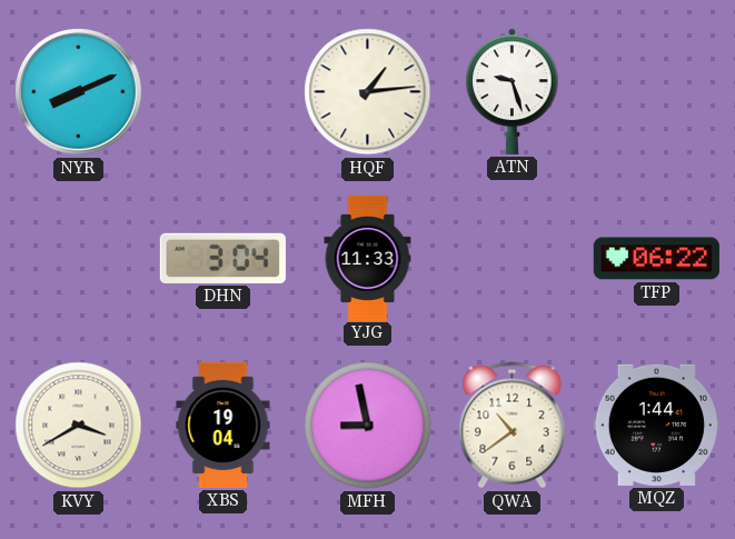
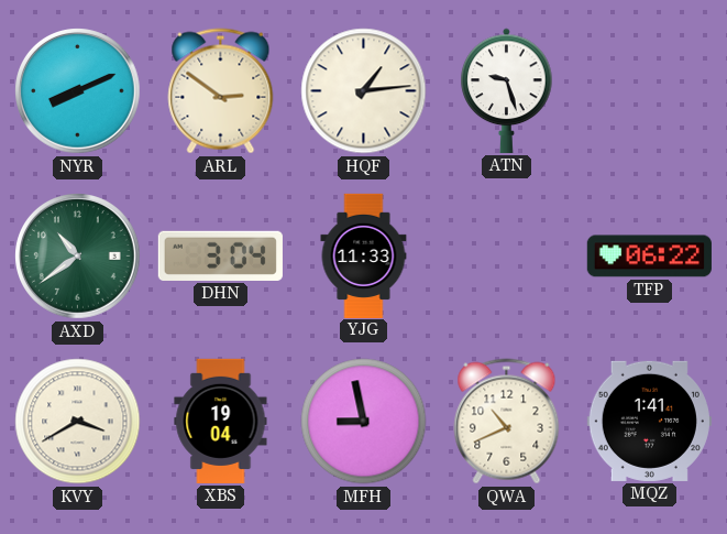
ARL: none -> 2:51 (221, 91)
AXD: none -> 10:39 (78, 257)
QWA: 10:39 -> 10:41 (507, 422)
MQZ: 1:44 -> 1:41 (649, 421)
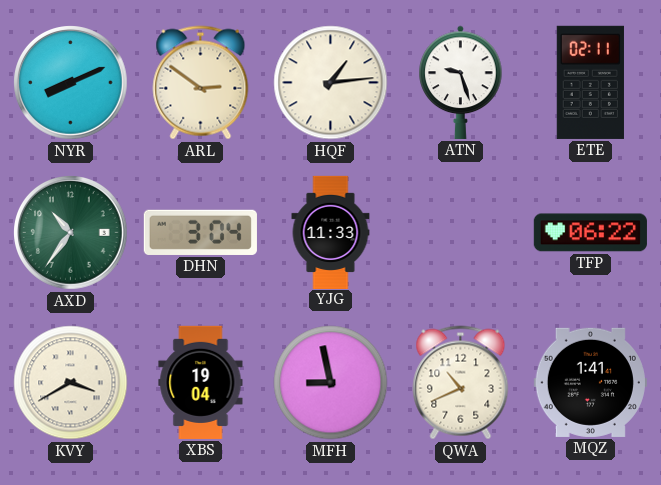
ETE: none -> 02:11 (590, 82)
AXD: 10:39 -> 10:36 (71, 233)
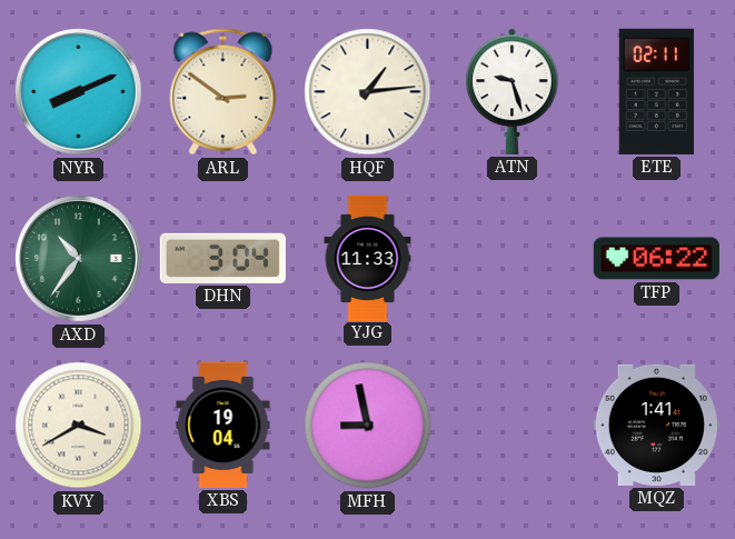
QWA: 10:41 -> none (461, 383)
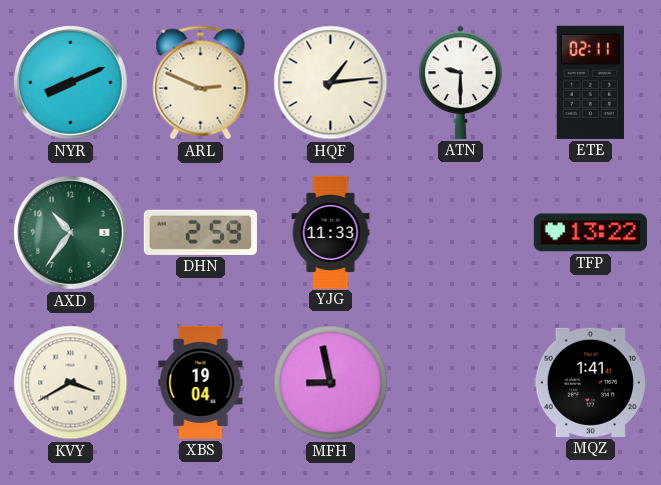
ARL: 2:51 -> 2:49 (201, 83)
ATN: 9:27 -> 9:30 (461, 82)
DHN: 3:04 -> 2:59 (200, 232)
TFP: 06:22 -> 13:22 (590, 233)
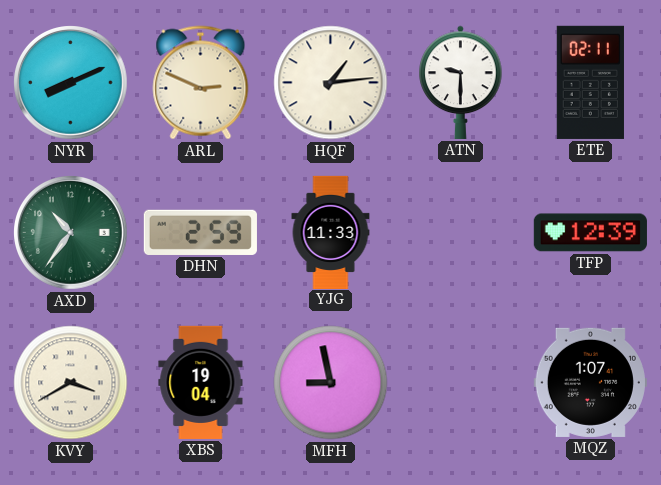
TFP: 13:22 -> 12:39 (590, 233)
MQZ: 1:41 -> 1:07 (590, 382)
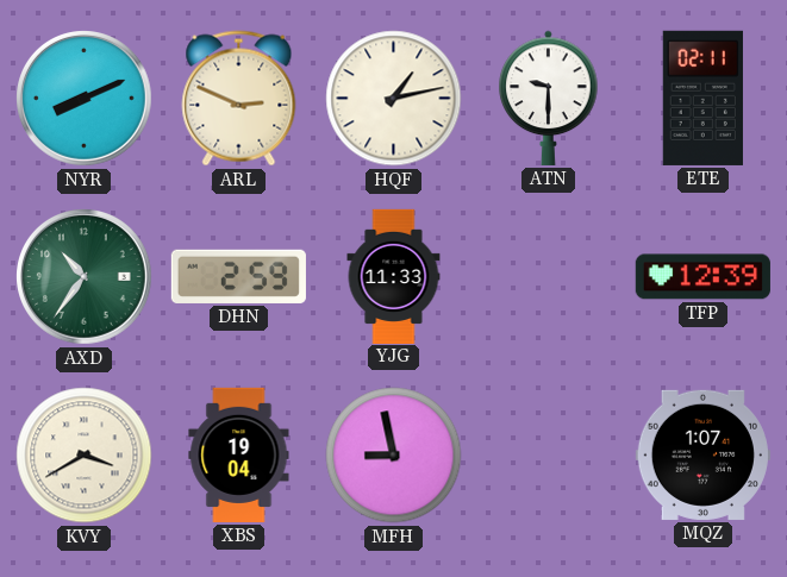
HQF: 1:14 -> 1:13 (394, 99)
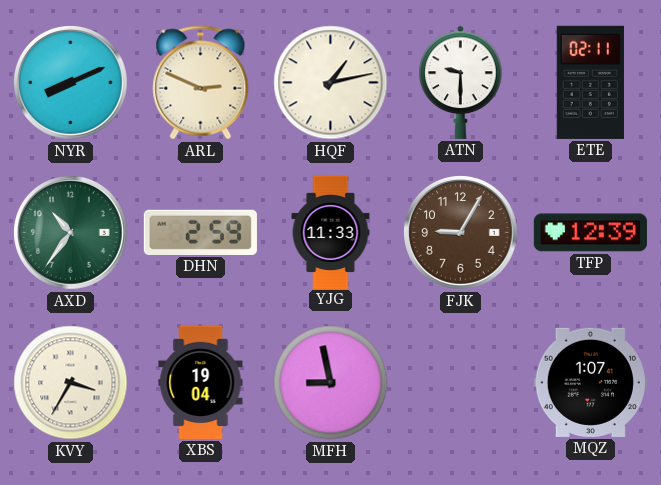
FJK: none -> 9:05 (461, 233)
KVY: 3:40 -> 3:35 (71, 383)
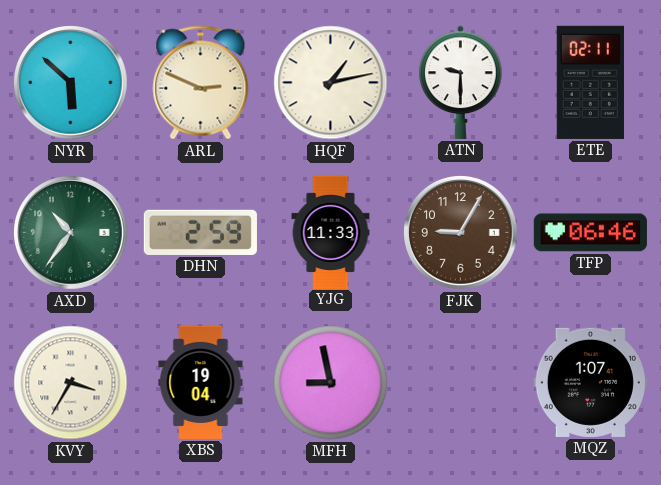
NYR: 8:11 -> 5:52 (71, 83)
TFP: 12:39 -> 06:46 (590, 233)
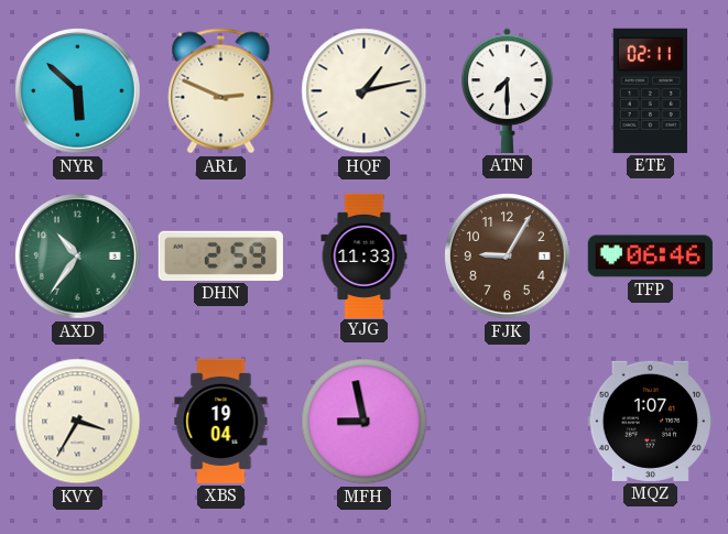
ATN: 9:30 -> 7:30 (508, 90)
